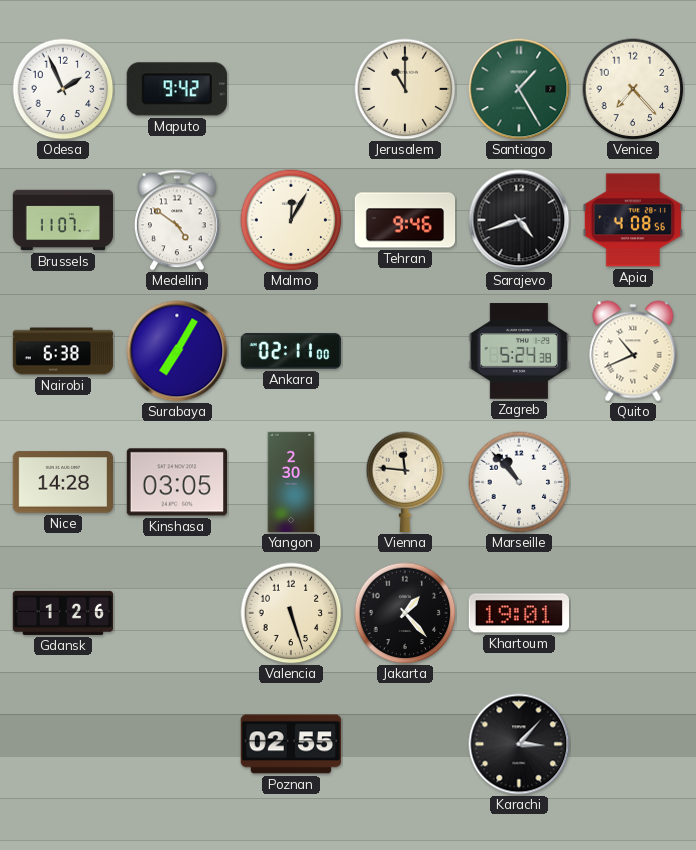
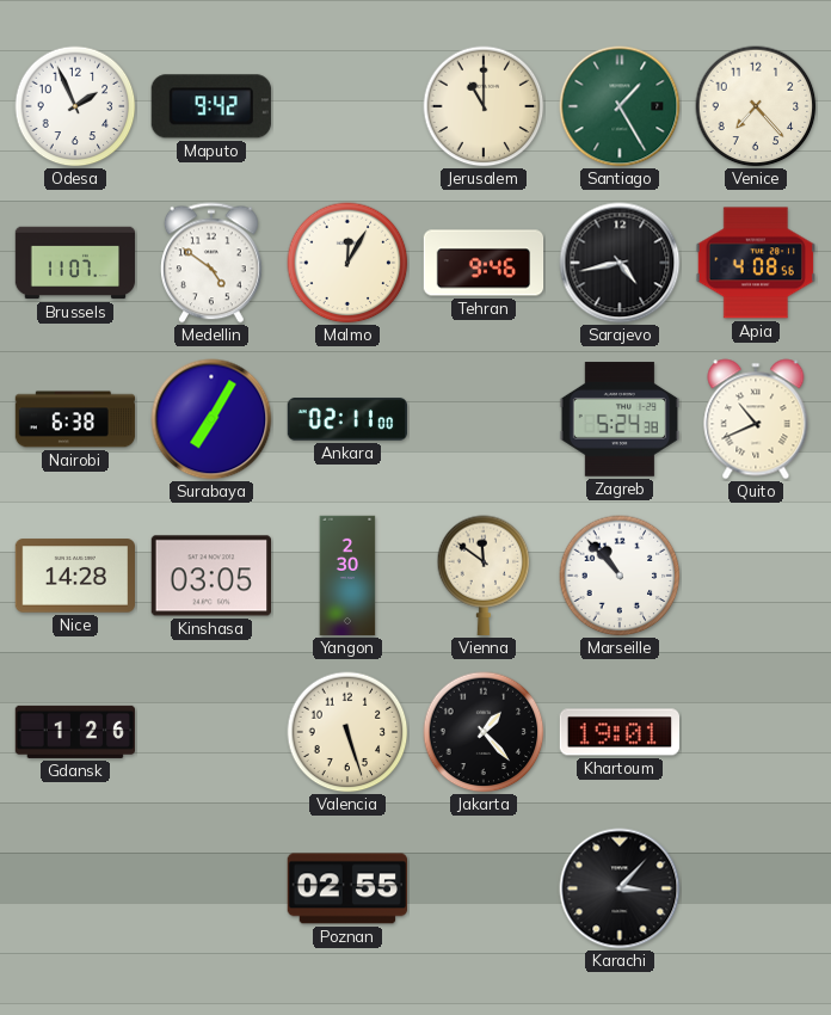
Sarajevo: 4:42 -> 4:43 (620, 263)
Vienna: 11:46 -> 11:51 (484, 576)
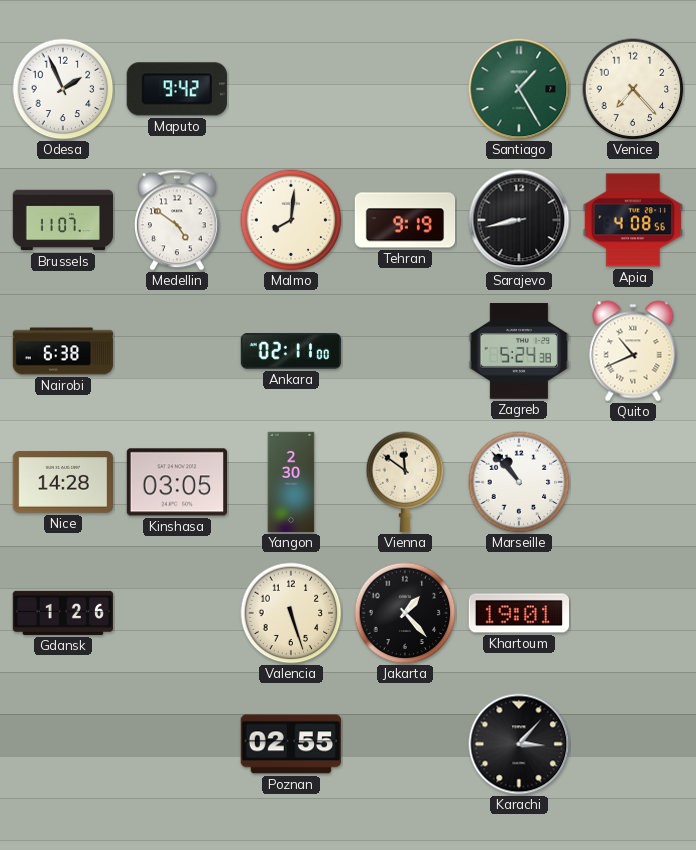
Jerusalem: 11:00 -> none (484, 106)
Malmo: 12:05 -> 8:01 (291, 220)
Tehran: 9:46 -> 9:19 (405, 220)
Sarajevo: 4:43 -> 8:43 (519, 220)
Surabaya: 7:05 -> none (211, 419)
